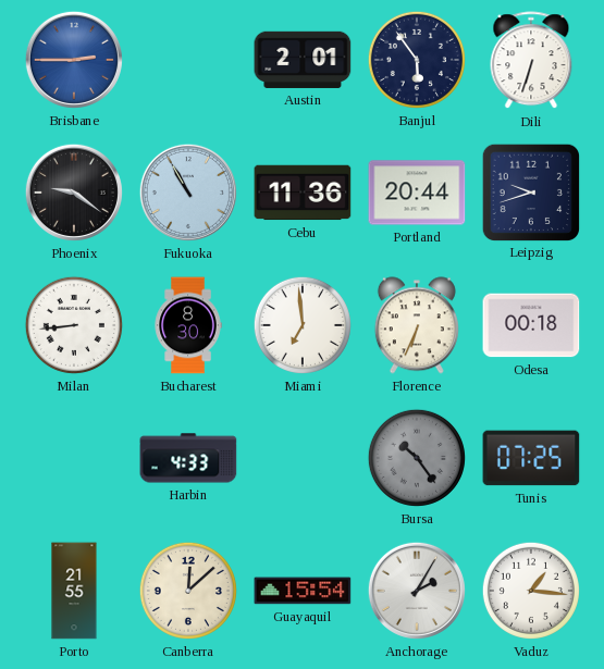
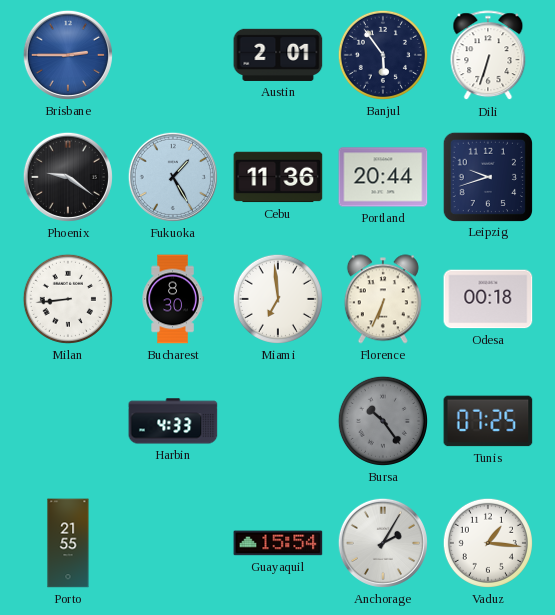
Fukuoka: 10:55 -> 1:25 (173, 177)
Canberra: 12:08 -> none (188, 591)
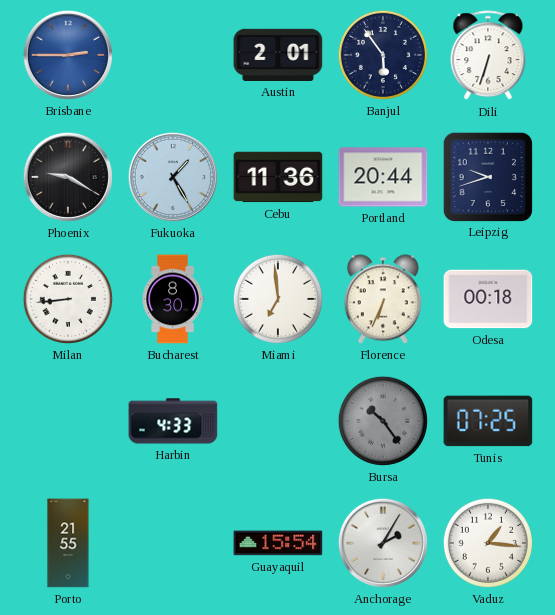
Phoenix: 9:21 -> 9:20 (68, 177)
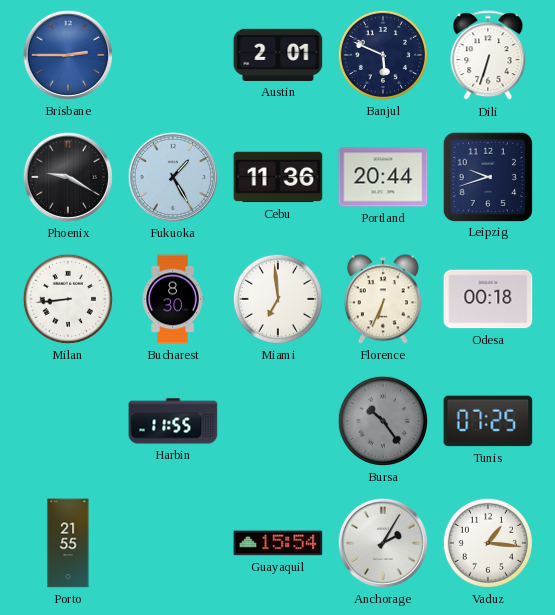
Banjul: 5:54 -> 5:49 (383, 55)
Harbin: 4:33 -> 11:55 (173, 421)
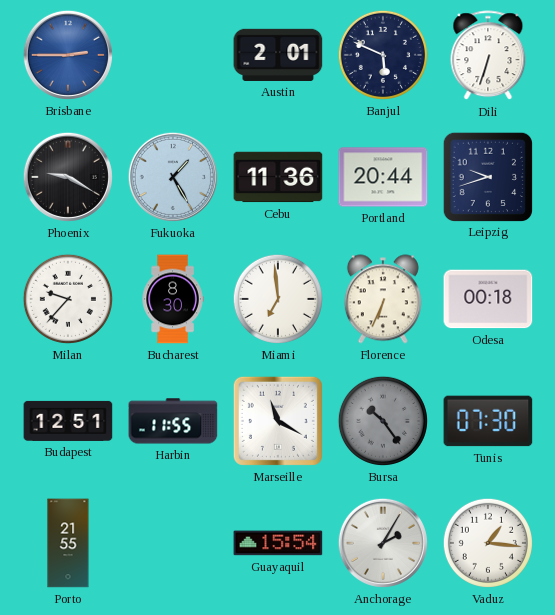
Milan: 8:44 -> 9:37 (68, 299)
Budapest: none -> 12:51 (68, 421)
Marseille: none -> 11:20 (278, 421)
Tunis: 07:25 -> 07:30 (488, 421)
